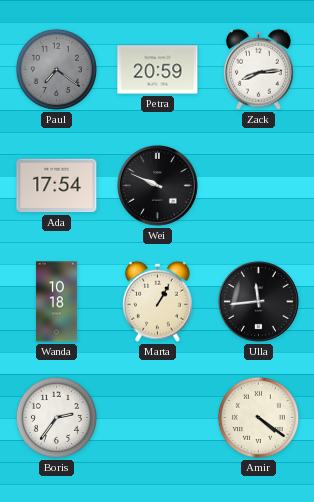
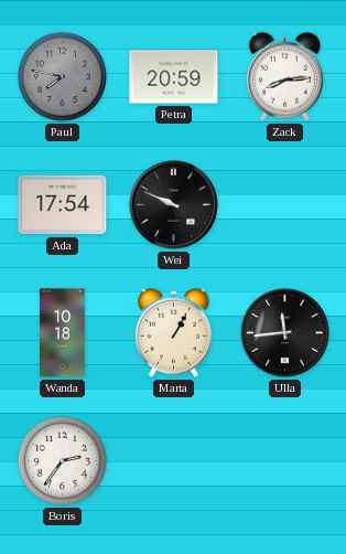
Paul: 7:21 -> 7:47 (62, 76)
Amir: 4:21 -> none (258, 417)
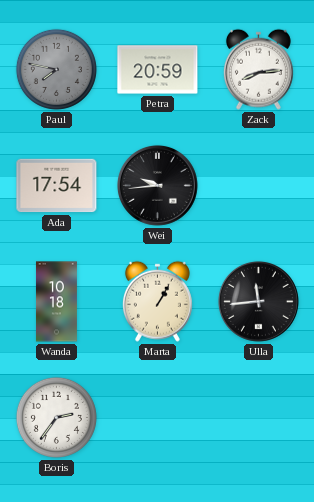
Wei: 9:49 -> 9:44 (157, 185)
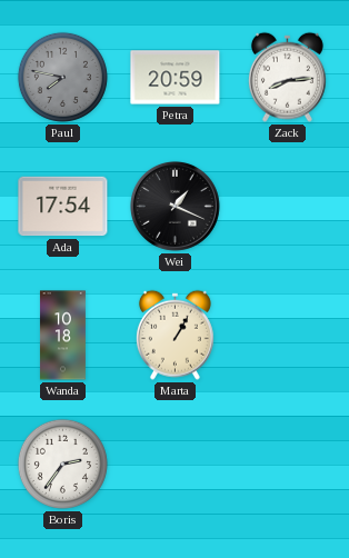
Wei: 9:44 -> 1:19 (174, 206)
Ulla: 11:44 -> none (258, 301)
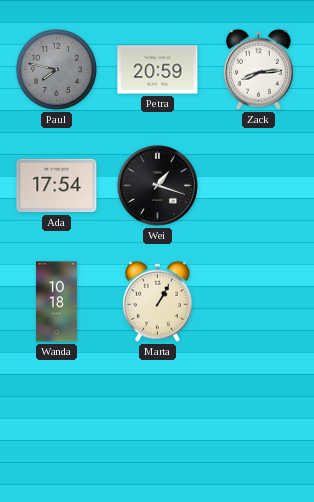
Wei: 1:19 -> 1:18 (157, 185)
Boris: 2:36 -> none (62, 464)
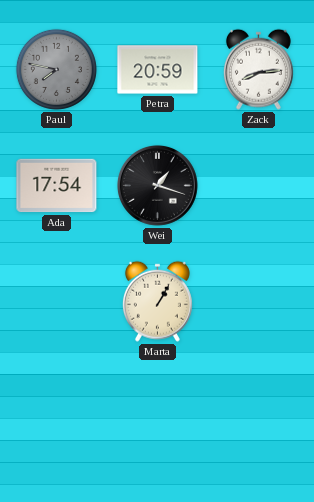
Wanda: 10:18 -> none (56, 302)
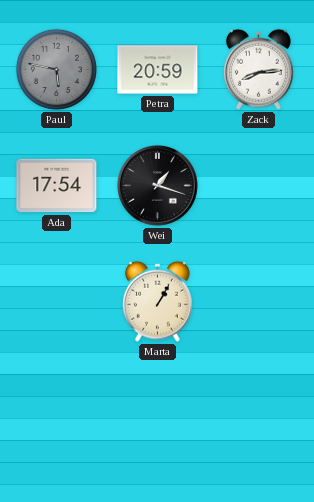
Paul: 7:47 -> 5:47 (56, 69)
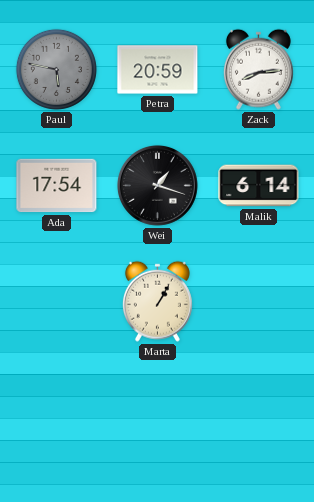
Malik: none -> 6:14 (259, 186)
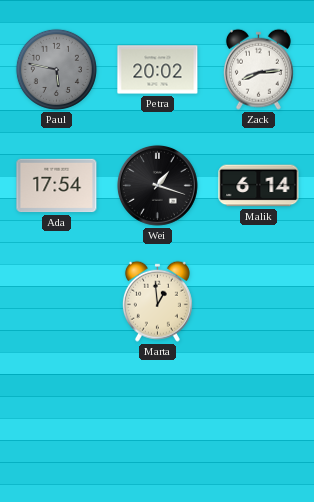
Petra: 20:59 -> 20:02 (158, 70)
Marta: 1:05 -> 12:59 (157, 301)
